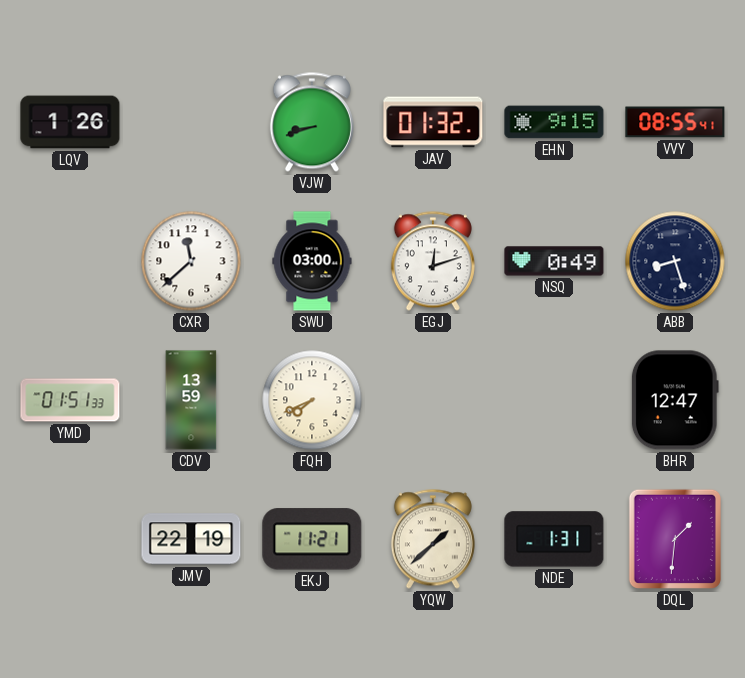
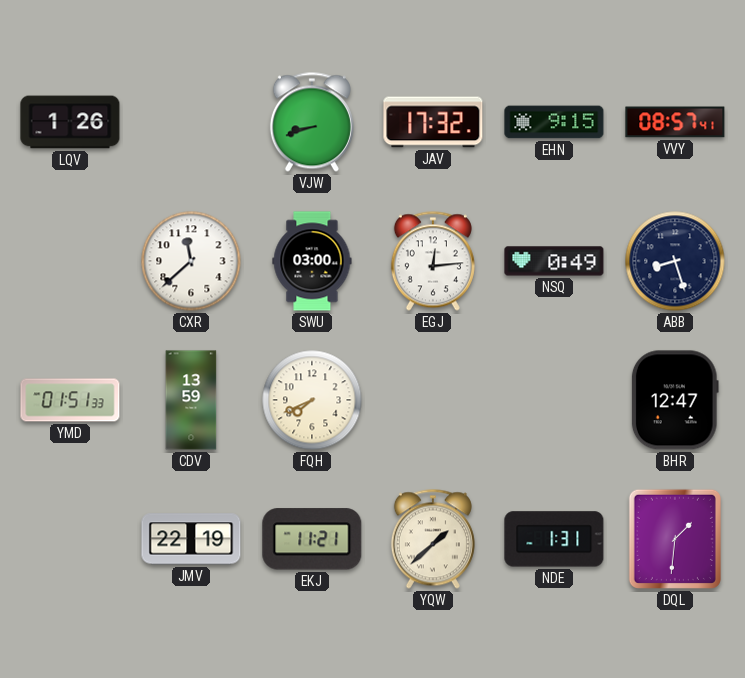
JAV: 01:32 -> 17:32 (433, 122)
VVY: 08:55 -> 08:57 (675, 122)
EGJ: 12:12 -> 12:14 (433, 261)
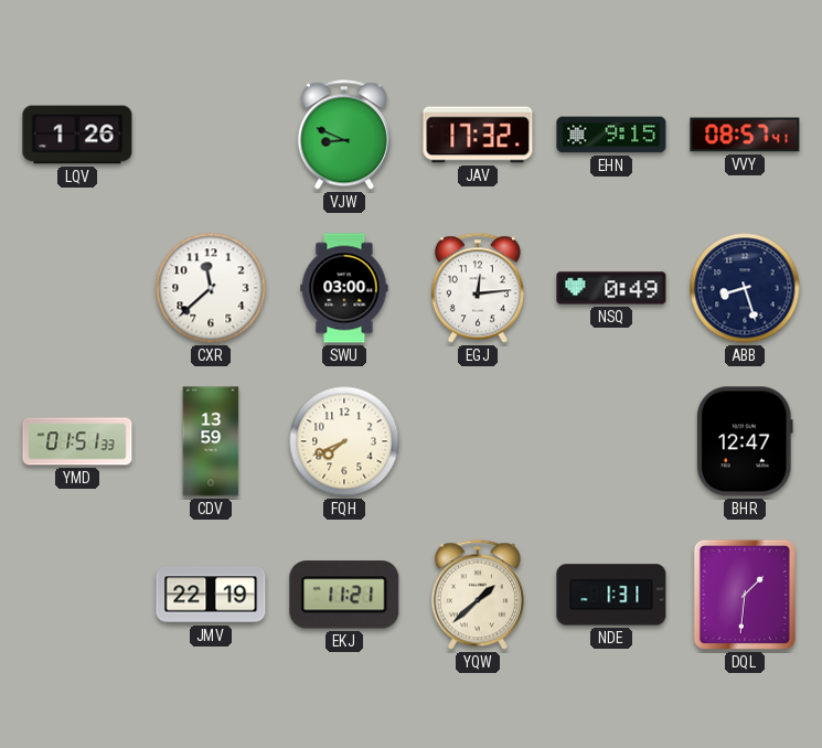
VJW: 8:42 -> 8:49 (344, 135)
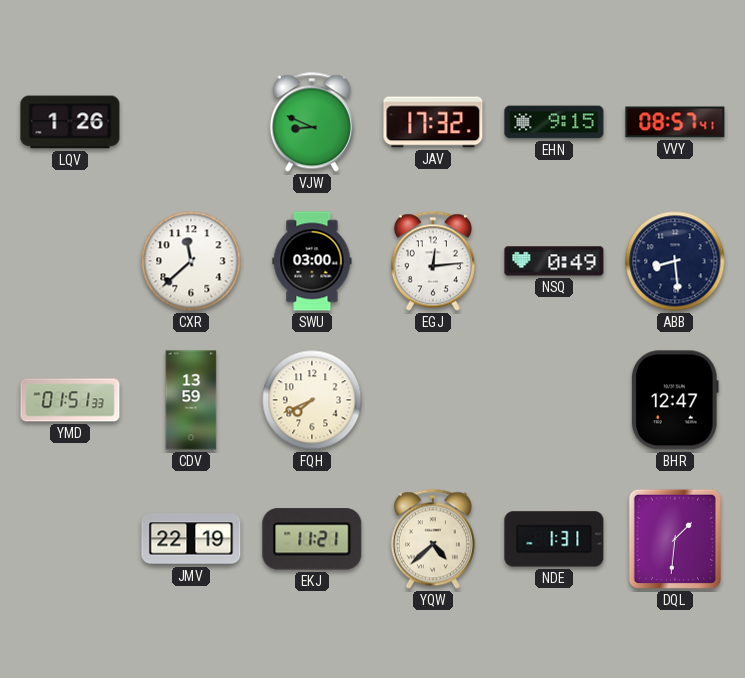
ABB: 8:27 -> 8:29 (675, 261)
YQW: 1:38 -> 4:38 (433, 539)
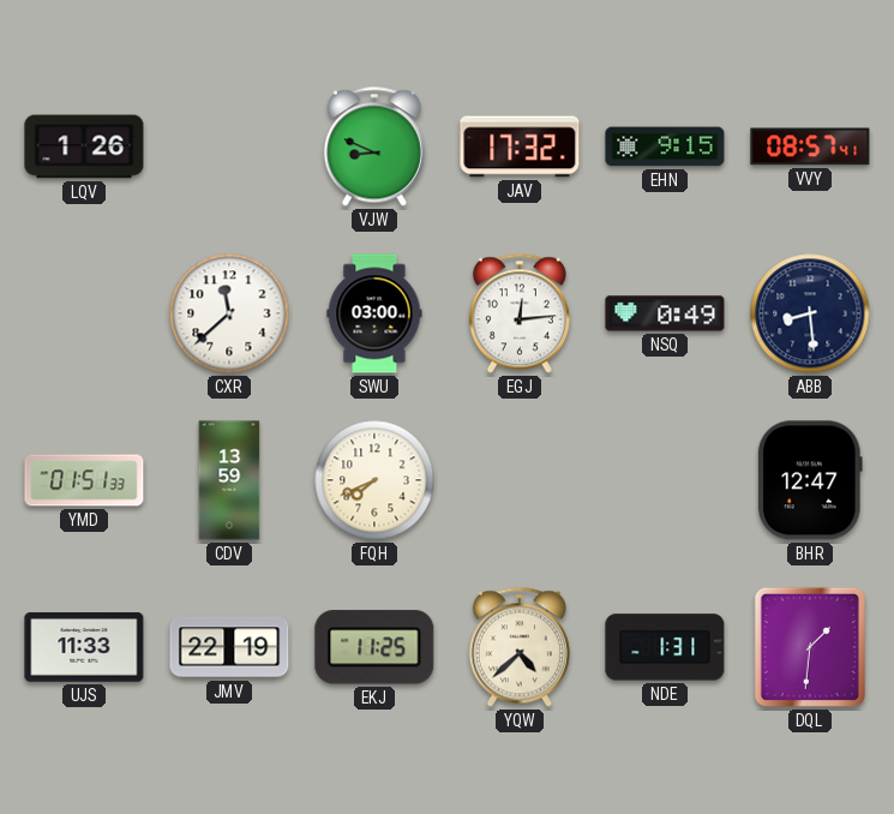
UJS: none -> 11:33 (84, 647)
EKJ: 11:21 -> 11:25 (374, 647)
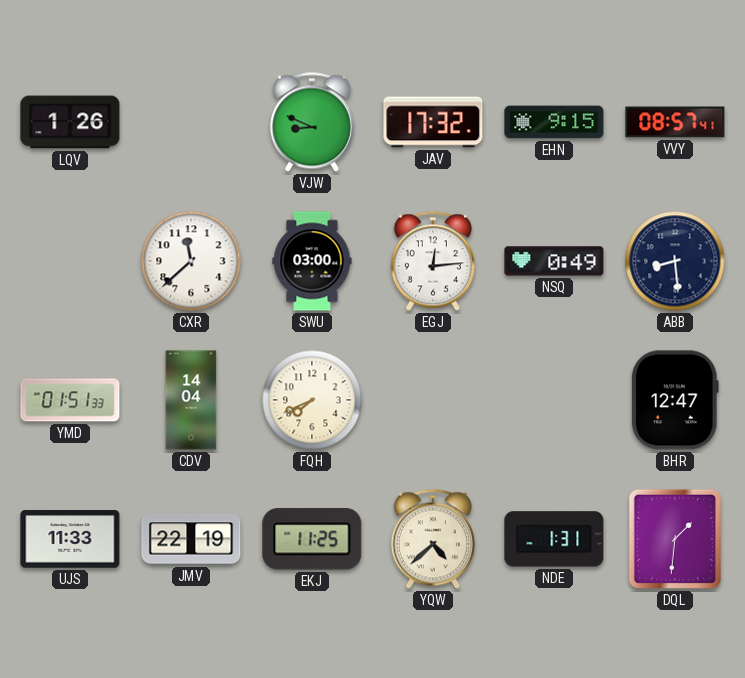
CDV: 13:59 -> 14:04 (191, 400)
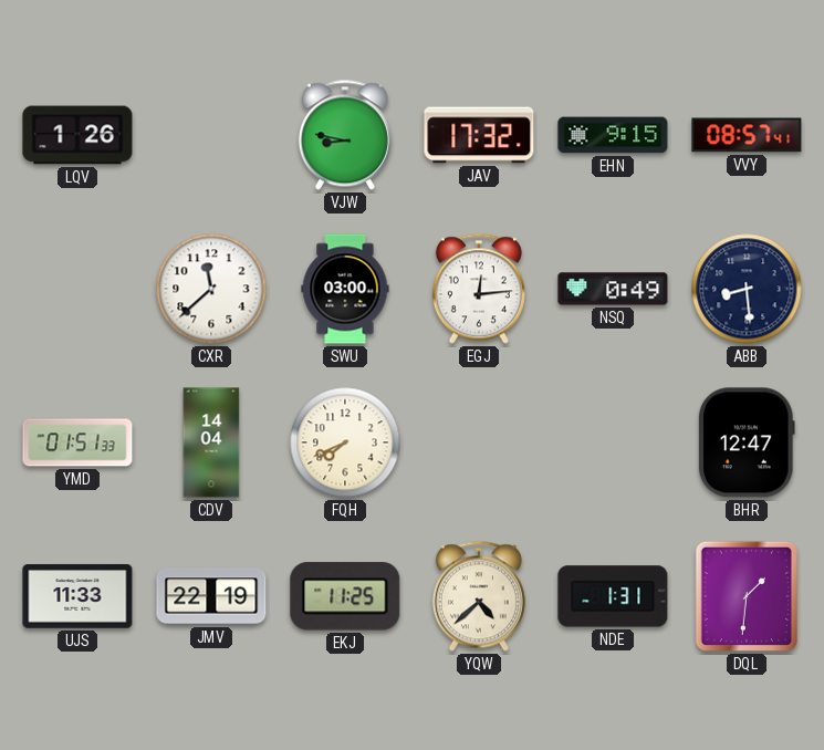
VJW: 8:49 -> 8:47 (345, 135)
